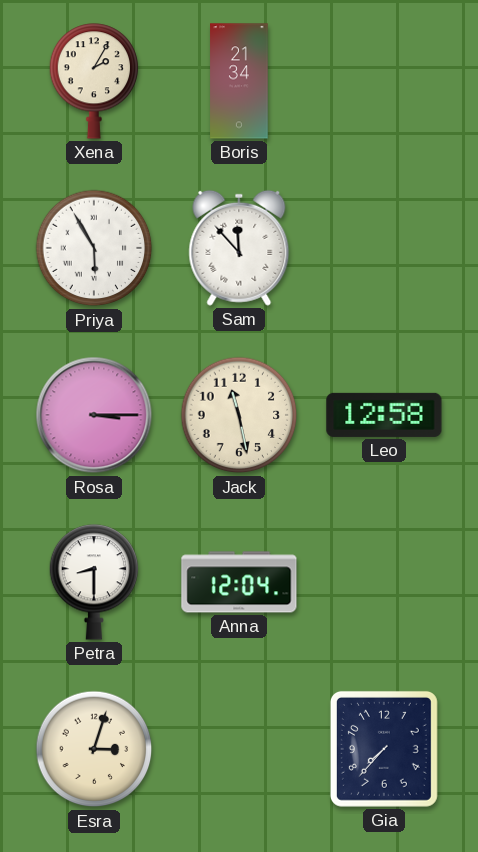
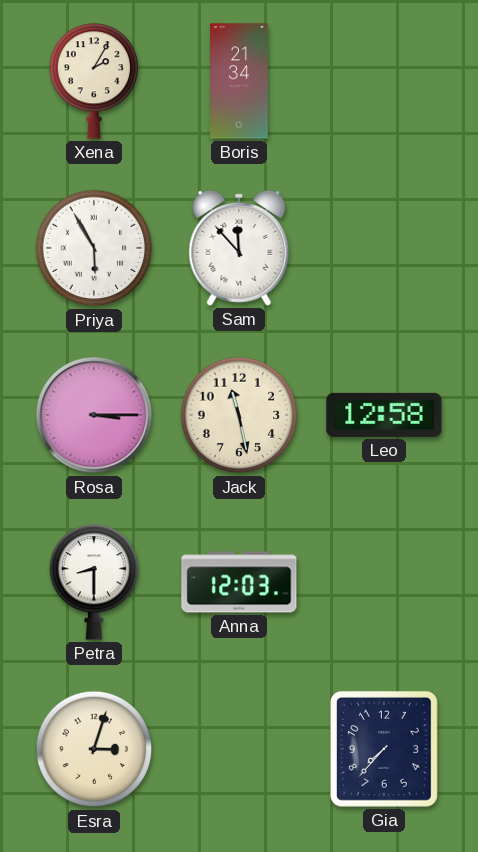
Anna: 12:04 -> 12:03 (239, 582)
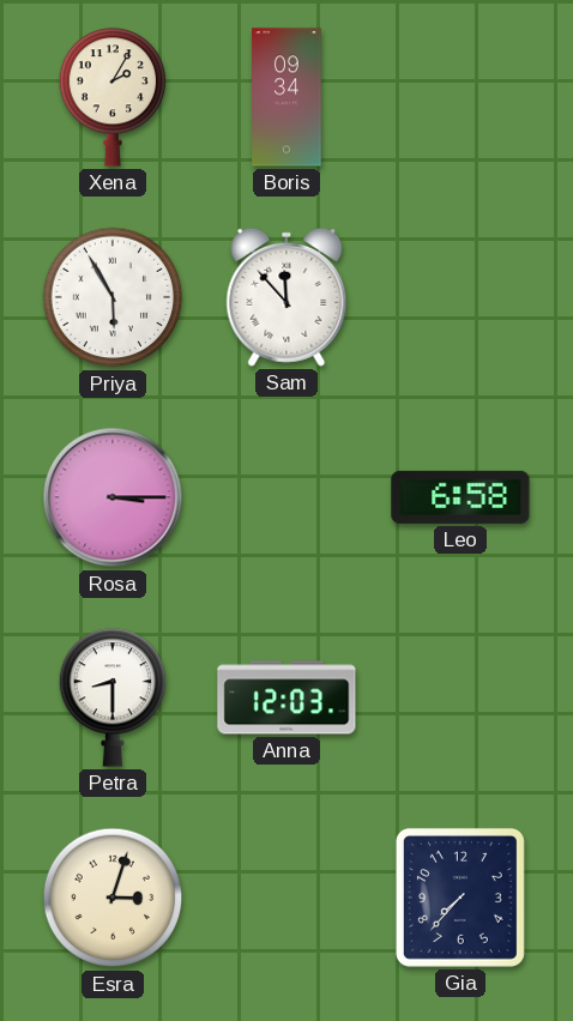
Boris: 21:34 -> 09:34 (286, 97)
Jack: 11:28 -> none (239, 415)
Leo: 12:58 -> 6:58 (460, 497)
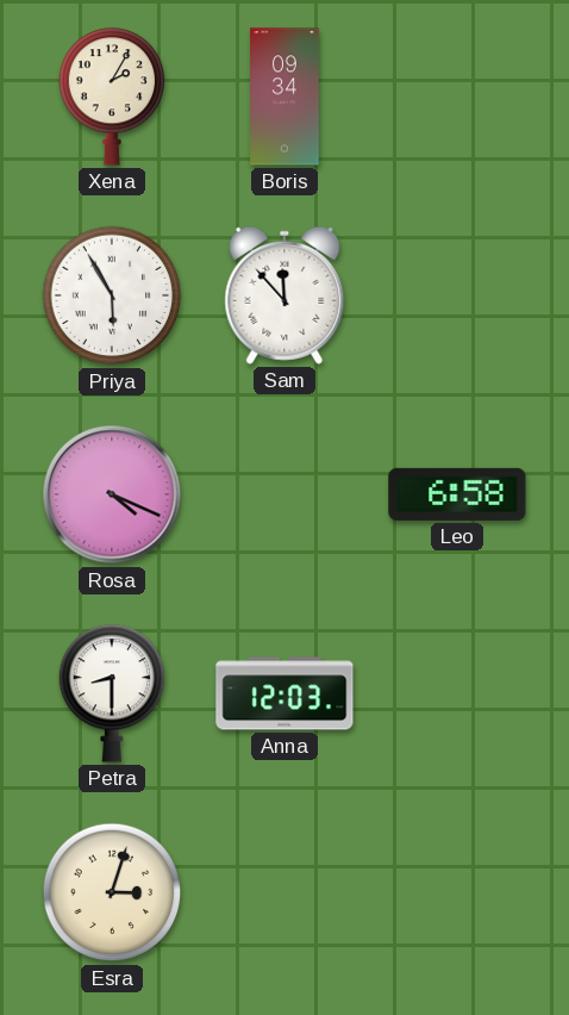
Rosa: 3:15 -> 4:19 (112, 494)
Gia: 7:37 -> none (460, 898)
